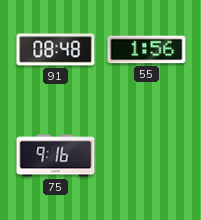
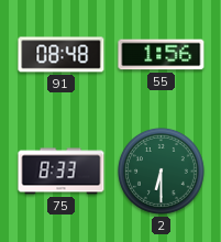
75: 9:16 -> 8:33 (62, 172)
2: none -> 6:30 (162, 172)
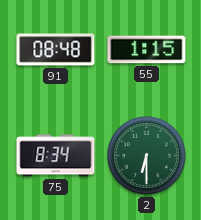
55: 1:56 -> 1:15 (147, 50)
75: 8:33 -> 8:34 (56, 156)
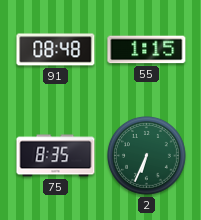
75: 8:34 -> 8:35 (56, 156)
2: 6:30 -> 6:34 (147, 156)
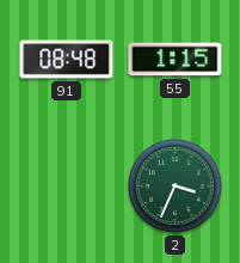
75: 8:35 -> none (56, 156)
2: 6:34 -> 3:34 (176, 186)
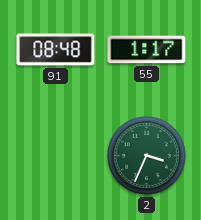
55: 1:15 -> 1:17 (147, 50)
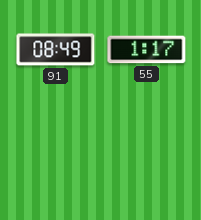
91: 08:48 -> 08:49 (56, 50)
2: 3:34 -> none (147, 156)
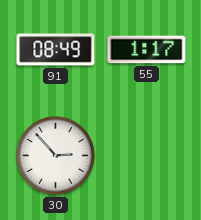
30: none -> 2:53 (56, 156)
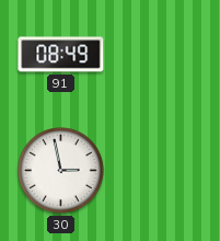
55: 1:17 -> none (147, 50)
30: 2:53 -> 2:58 (61, 171)
